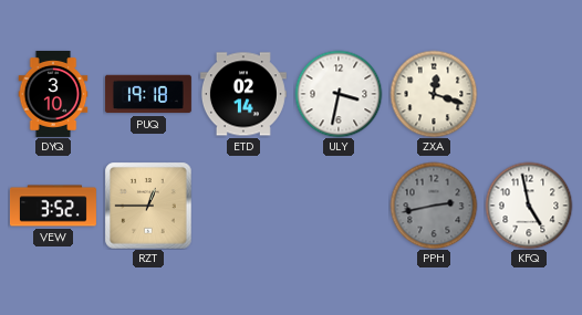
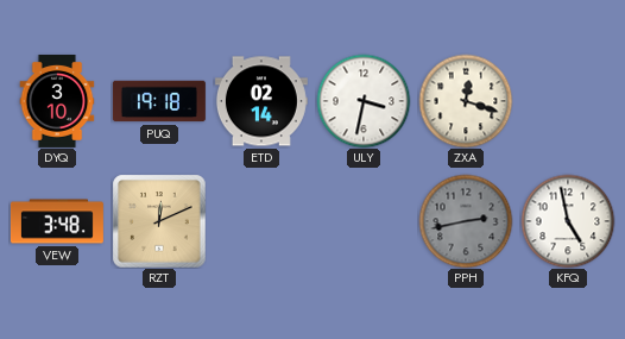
VEW: 3:52 -> 3:48 (57, 221)
RZT: 12:45 -> 12:11 (159, 221)
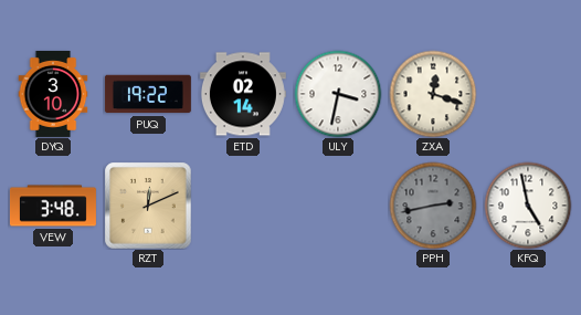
PUQ: 19:18 -> 19:22 (148, 94)
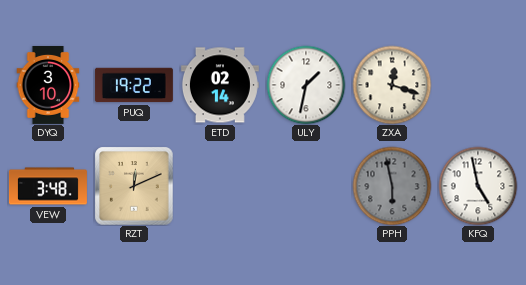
ULY: 3:32 -> 1:32 (306, 85)
PPH: 2:43 -> 5:58 (392, 186)
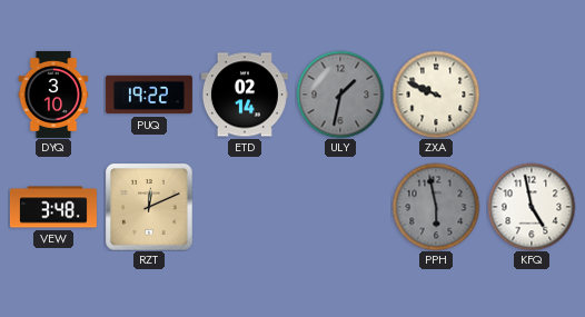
ULY dial: white -> grey (340, 95)
ZXA: 12:18 -> 9:49 (436, 95)
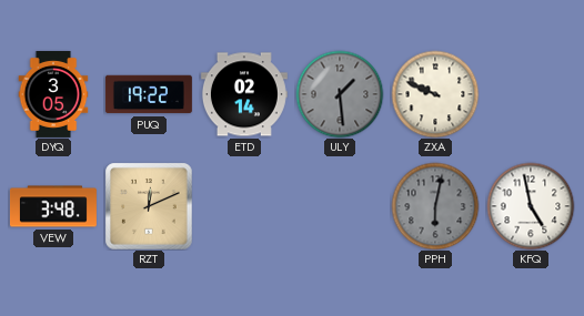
DYQ: 3:10 -> 3:05 (53, 94)
ULY: 1:32 -> 1:29 (340, 94)
PPH: 5:58 -> 6:02 (435, 206)
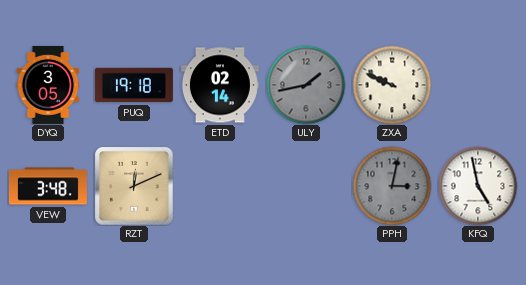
PUQ: 19:22 -> 19:18 (134, 85)
ULY: 1:29 -> 1:43 (306, 85)
PPH: 6:02 -> 3:02 (392, 186)
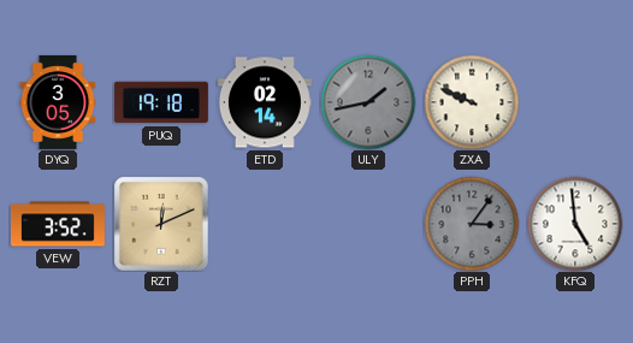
VEW: 3:48 -> 3:52 (58, 224)
PPH: 3:02 -> 3:06 (472, 224)
KFQ: 4:58 -> 4:59 (575, 224)
